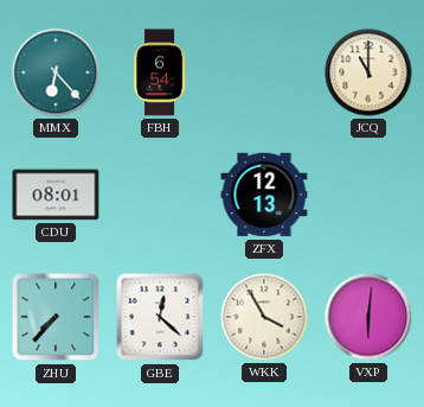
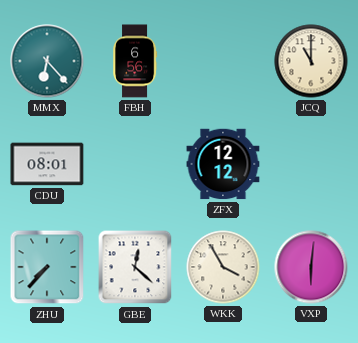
FBH: 6:54 -> 6:56 (135, 61)
ZFX: 12:13 -> 12:12 (223, 164)
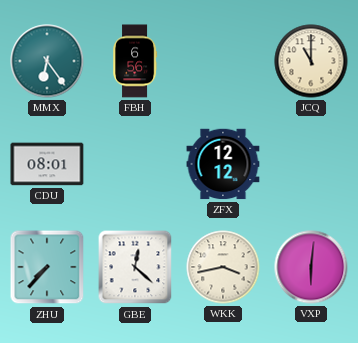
MMX: 6:23 -> 6:24 (47, 61)
WKK: 3:55 -> 3:43 (223, 267)
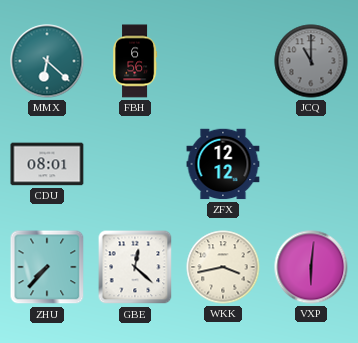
MMX: 6:24 -> 6:22 (47, 61)
JCQ dial: cream -> grey (311, 61)
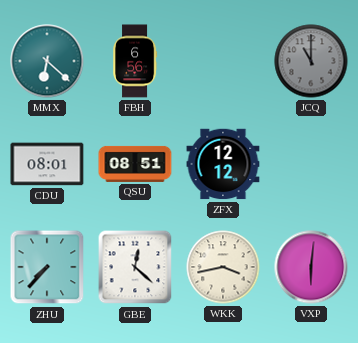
QSU: none -> 08:51 (135, 164)
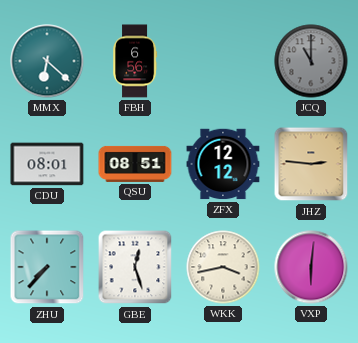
JHZ: none -> 2:46 (311, 164)
GBE: 12:22 -> 12:27 (135, 267)
